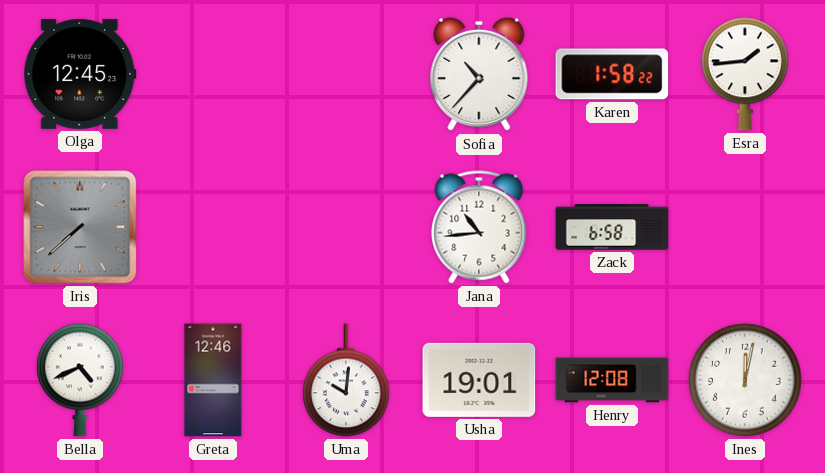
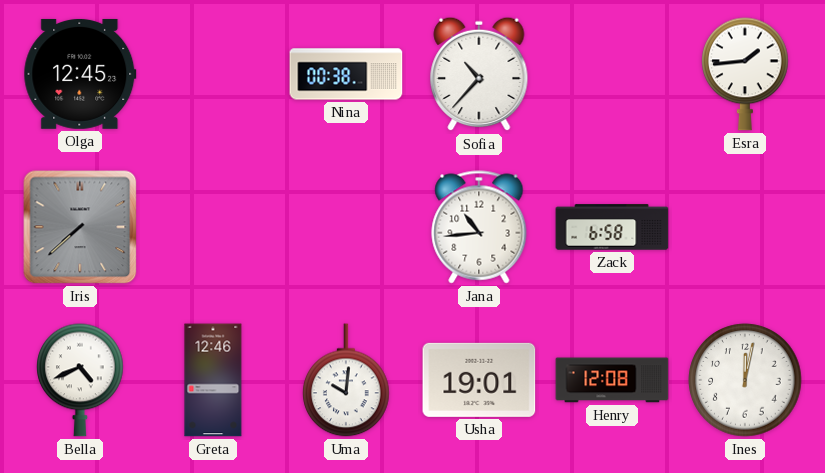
Nina: none -> 00:38 (346, 74)
Karen: 1:58 -> none (612, 74)
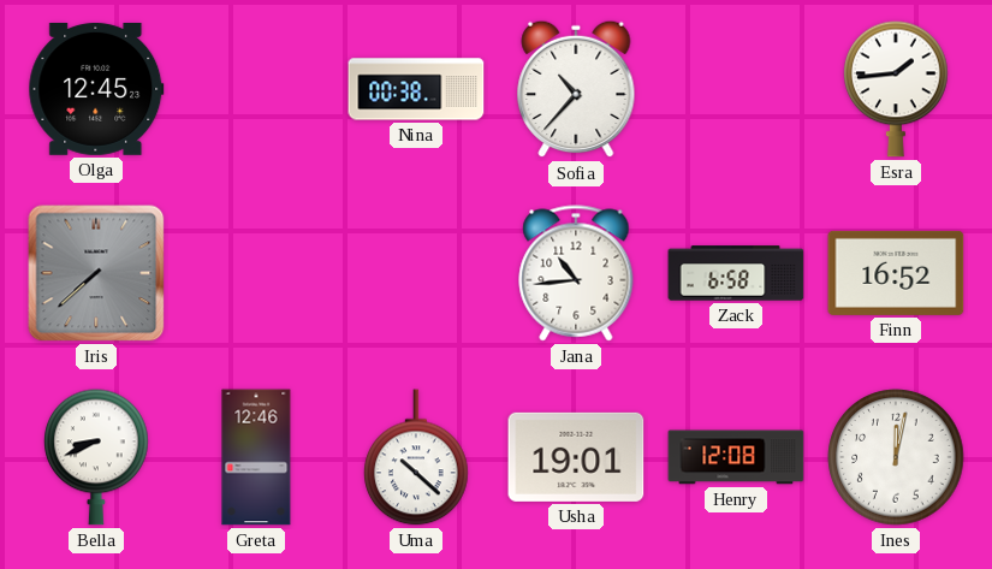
Finn: none -> 16:52 (896, 273)
Bella: 4:41 -> 8:41 (96, 457)
Uma: 10:01 -> 10:22 (416, 457)
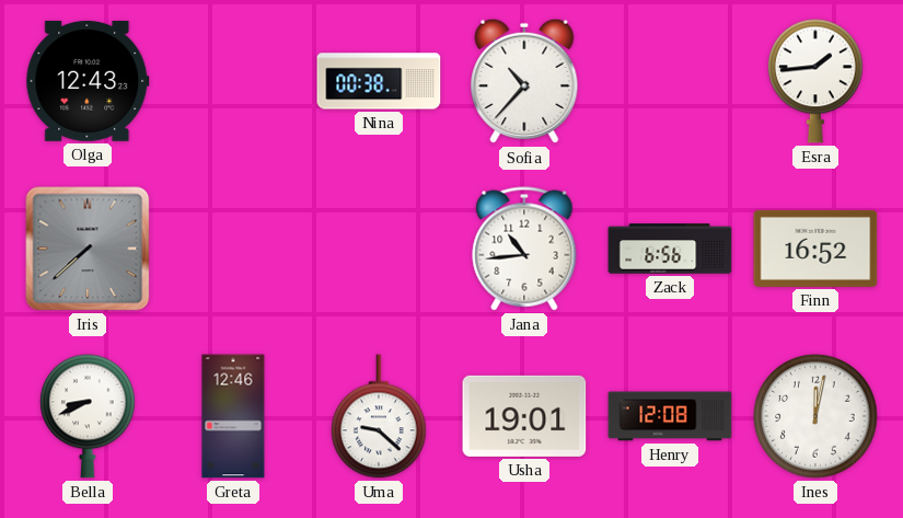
Olga: 12:45 -> 12:43 (88, 81)
Zack: 6:58 -> 6:56 (670, 249)
Uma: 10:22 -> 9:22 (379, 416)
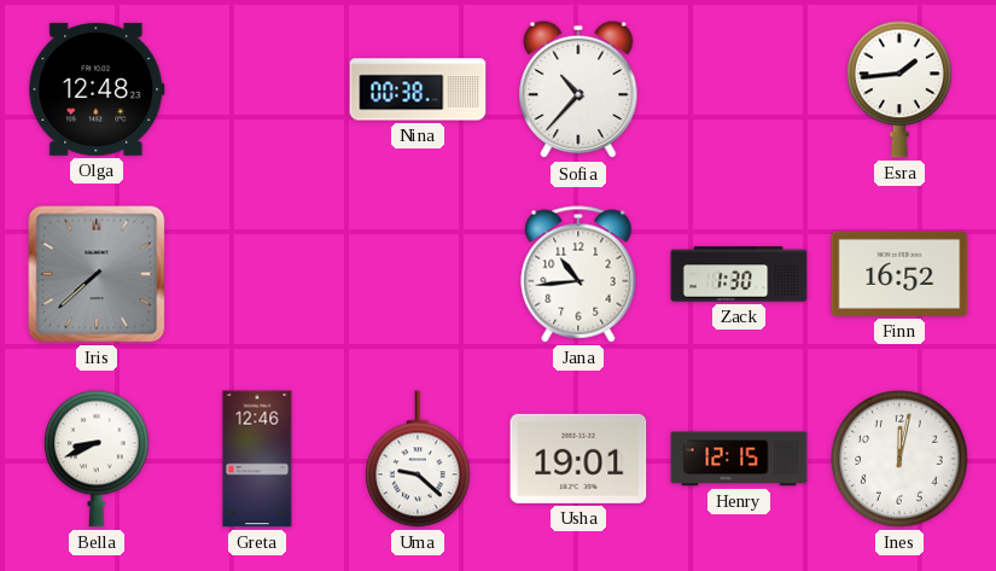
Olga: 12:43 -> 12:48 (97, 89)
Zack: 6:56 -> 1:30 (739, 274)
Henry: 12:08 -> 12:15 (739, 459)
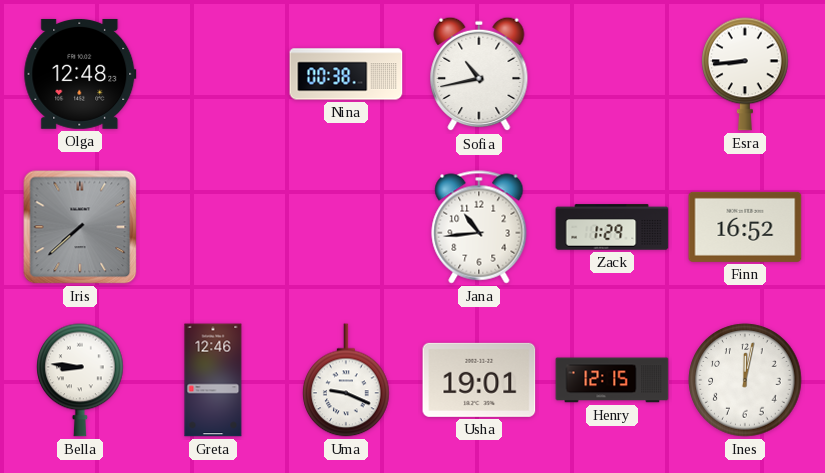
Sofia: 10:37 -> 10:43 (479, 74)
Esra: 1:44 -> 8:44 (745, 74)
Zack: 1:30 -> 1:29 (612, 227)
Bella: 8:41 -> 8:46 (80, 380)
Uma: 9:22 -> 9:19 (346, 380)
